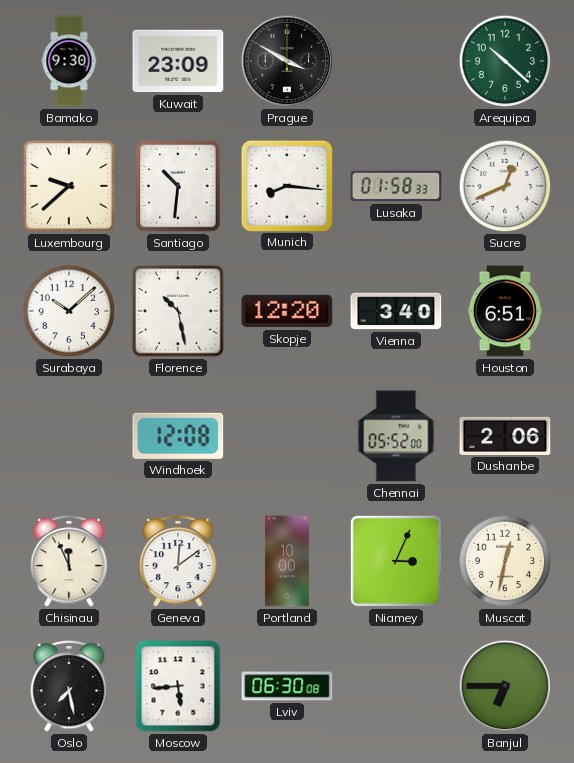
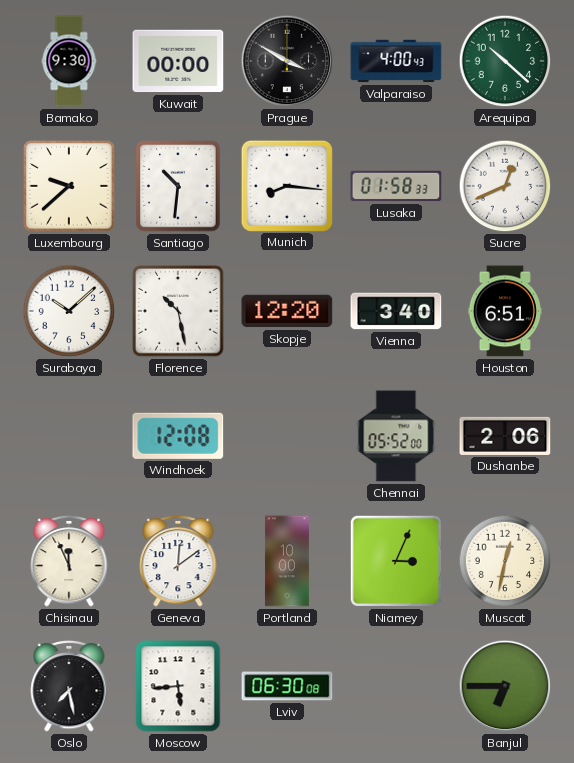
Kuwait: 23:09 -> 00:00 (178, 61)
Valparaiso: none -> 4:00 (396, 61)
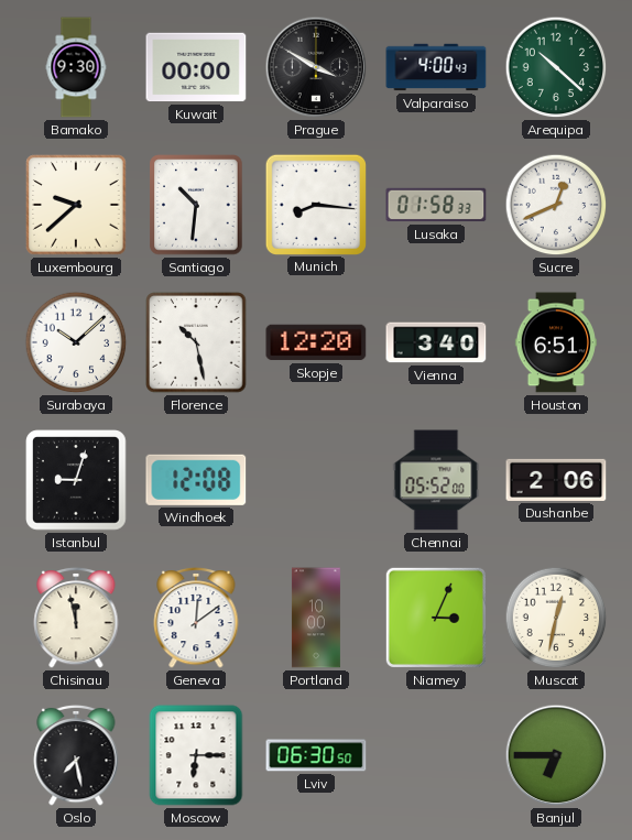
Istanbul: none -> 9:03 (76, 480)
Chisinau: 11:56 -> 11:58 (76, 618)
Moscow: 5:44 -> 6:15 (196, 755)
Lviv: 06:30:08 -> 06:30:50 (316, 755)
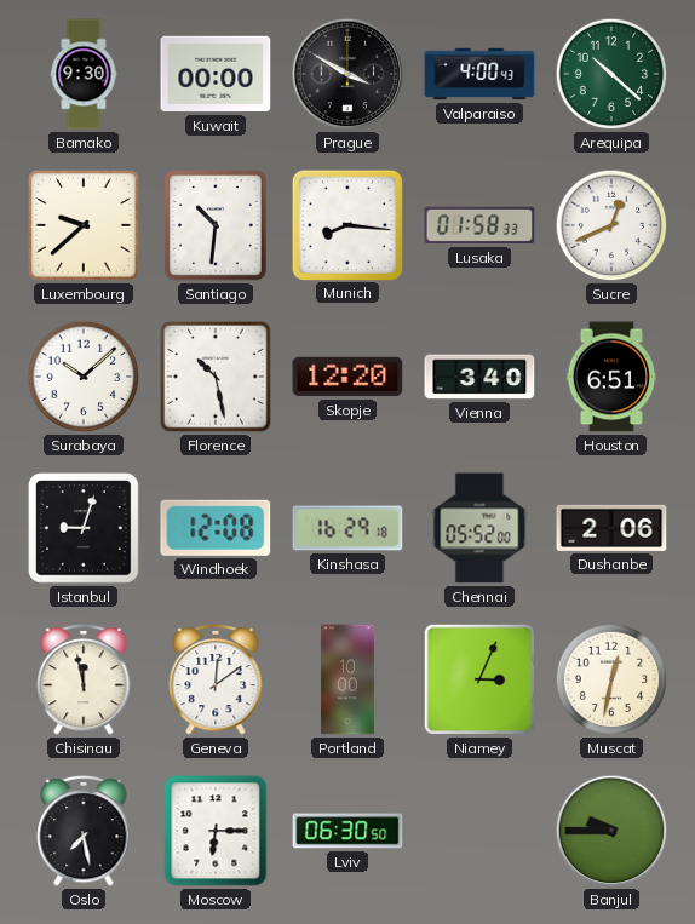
Kinshasa: none -> 16:29 (347, 528)
Banjul: 6:45 -> 9:45 (611, 831)
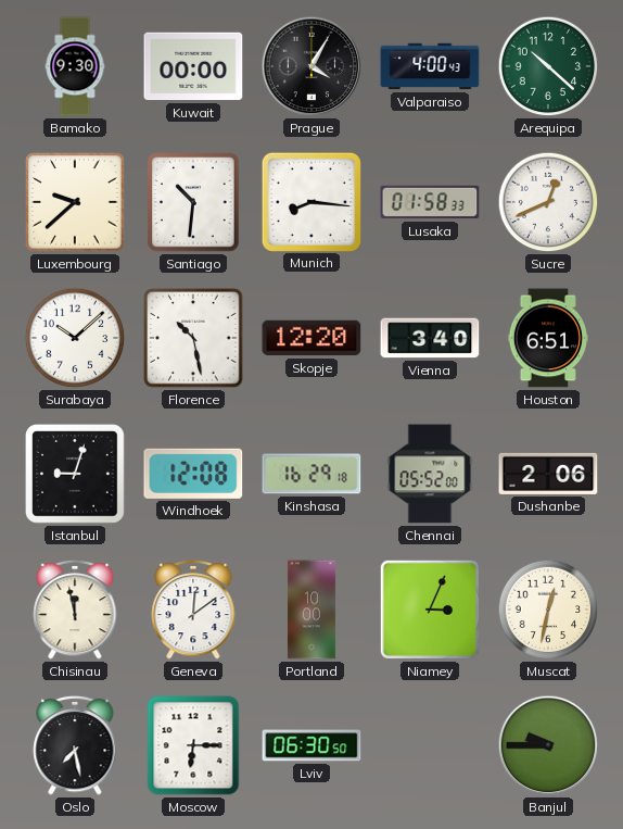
Prague: 3:50 -> 4:05 (311, 66)
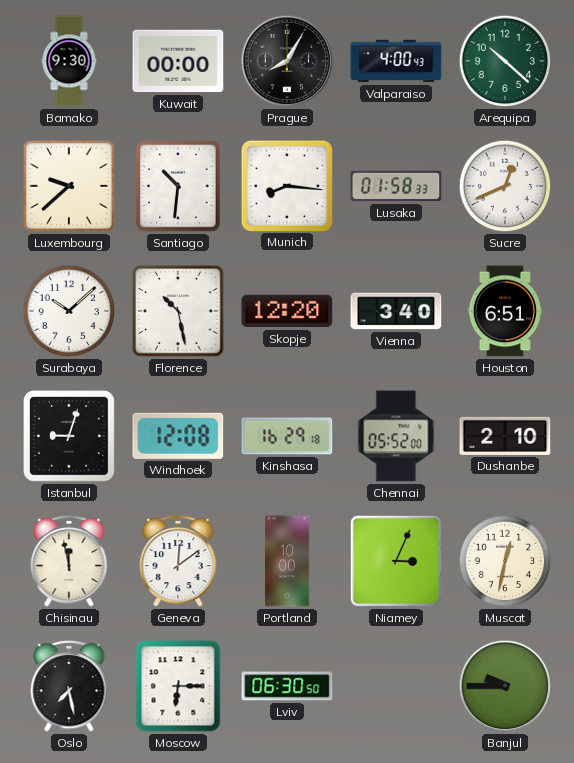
Prague: 4:05 -> 8:05 (287, 61)
Dushanbe: 2:06 -> 2:10 (505, 436)
